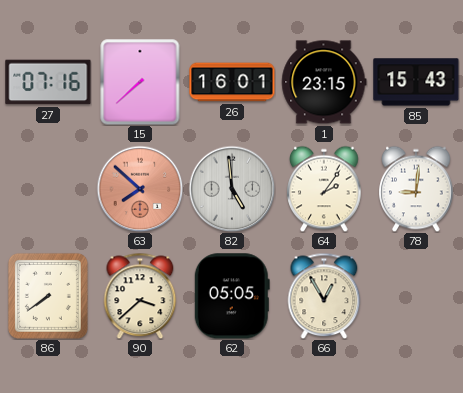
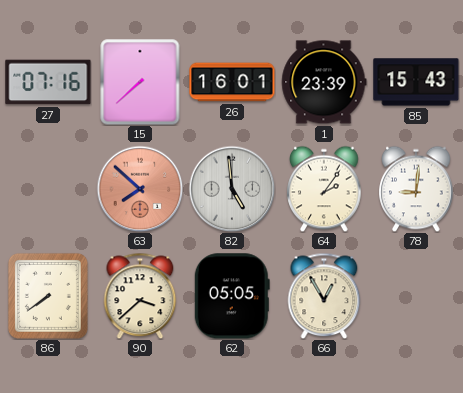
1: 23:15 -> 23:39 (324, 82)
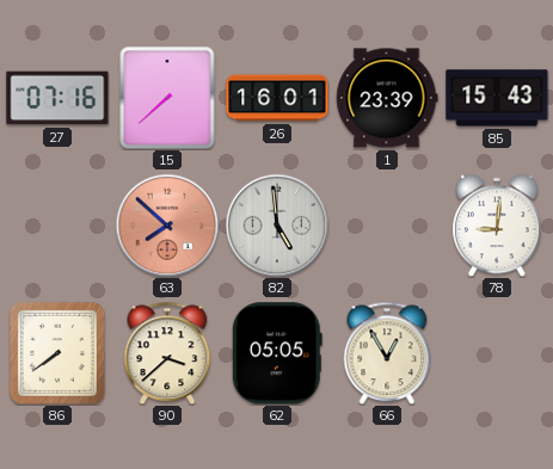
64: 2:06 -> none (324, 189)
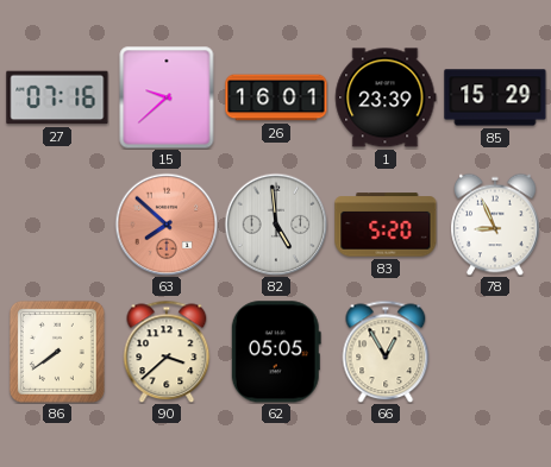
15: 7:38 -> 9:38 (167, 97)
85: 15:43 -> 15:29 (495, 97)
83: none -> 5:20 (386, 225)
78: 9:01 -> 8:56 (495, 225)
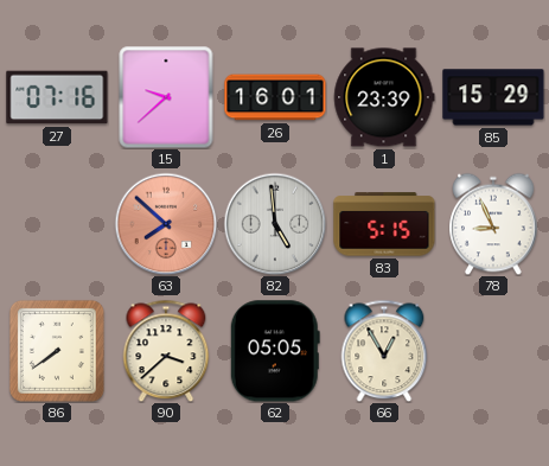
83: 5:20 -> 5:15 (384, 224)
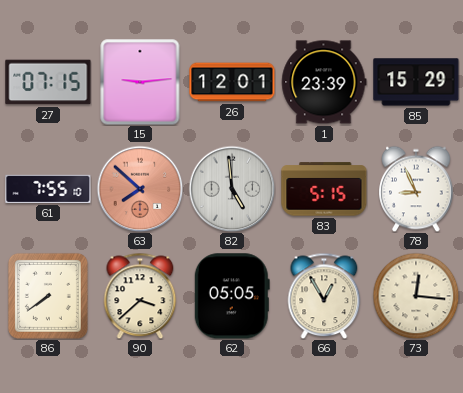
27: 07:16 -> 07:15 (48, 82)
15: 9:38 -> 9:14 (140, 82)
26: 16:01 -> 12:01 (232, 82)
61: none -> 7:55 (48, 189)
73: none -> 12:16 (416, 296)
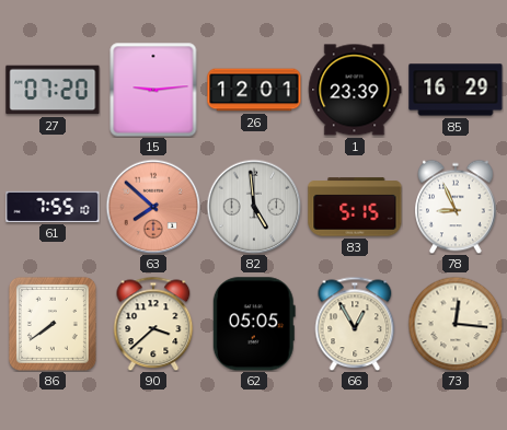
27: 07:15 -> 07:20 (53, 90)
85: 15:29 -> 16:29 (456, 90)
